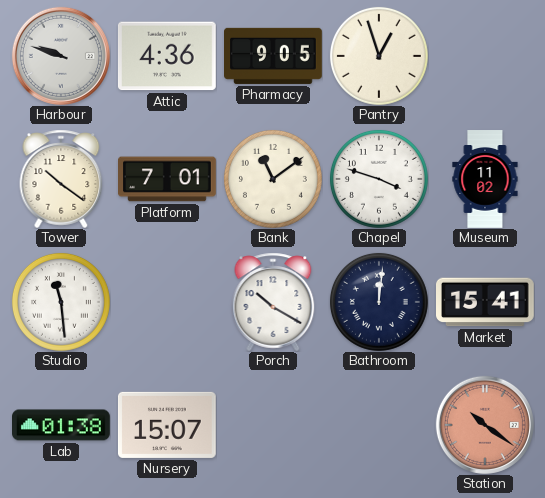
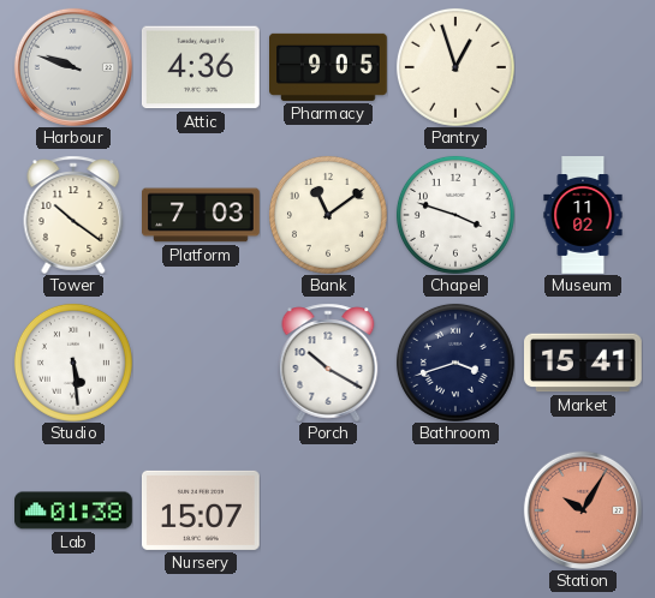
Platform: 7:01 -> 7:03 (202, 215)
Studio: 11:29 -> 5:29 (73, 363)
Bathroom: 12:01 -> 3:42 (455, 363)
Station: 10:21 -> 10:05 (583, 510)
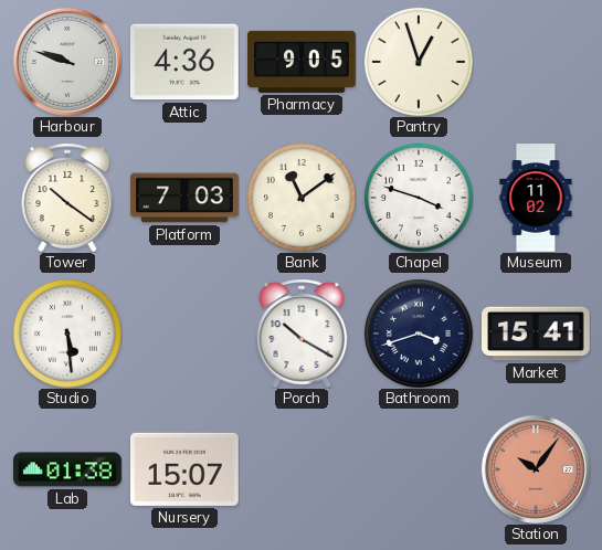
Station: 10:05 -> 10:06 (536, 469)
